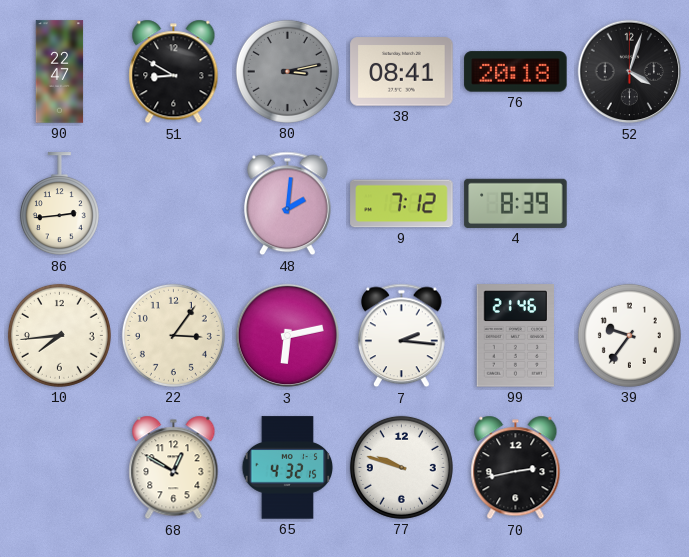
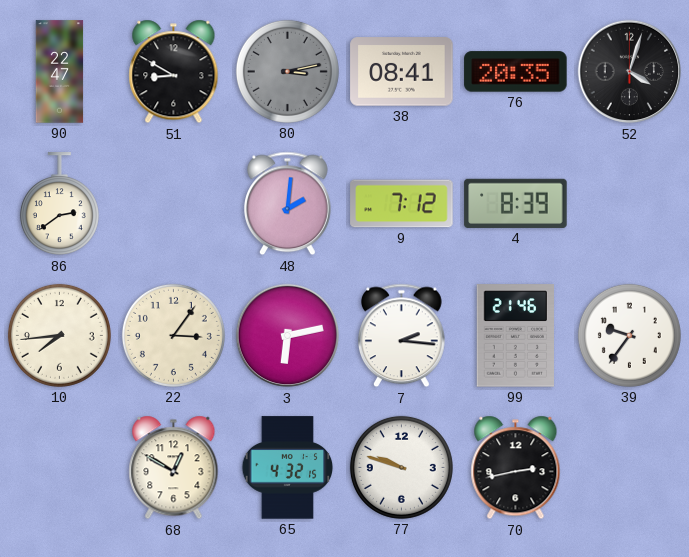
76: 20:18 -> 20:35 (516, 72)
86: 2:44 -> 2:39 (59, 204)
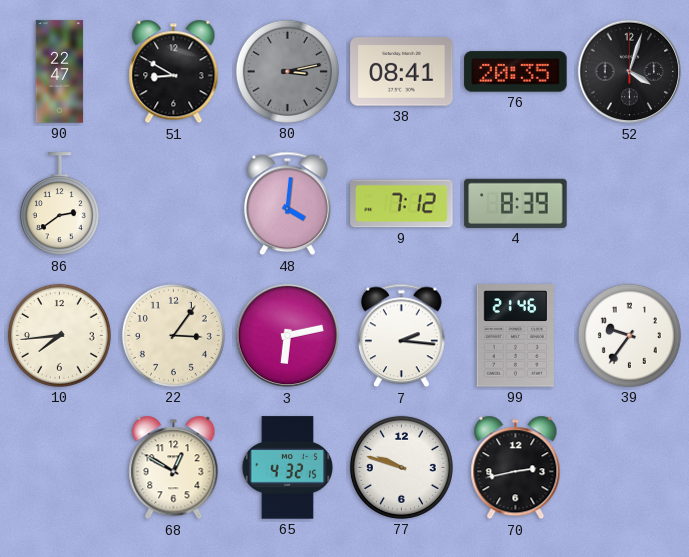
48: 2:01 -> 4:01 (288, 204)
